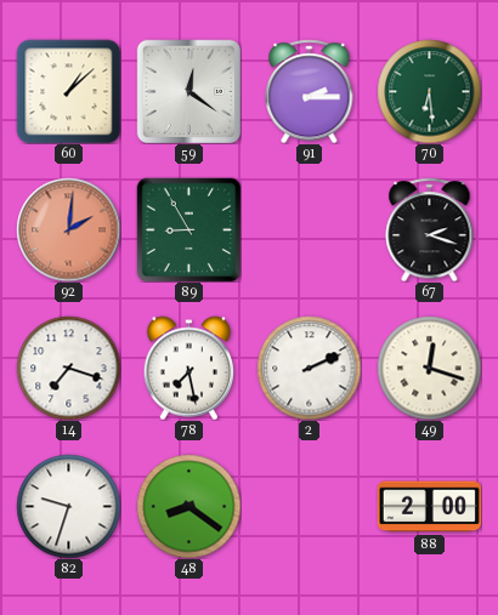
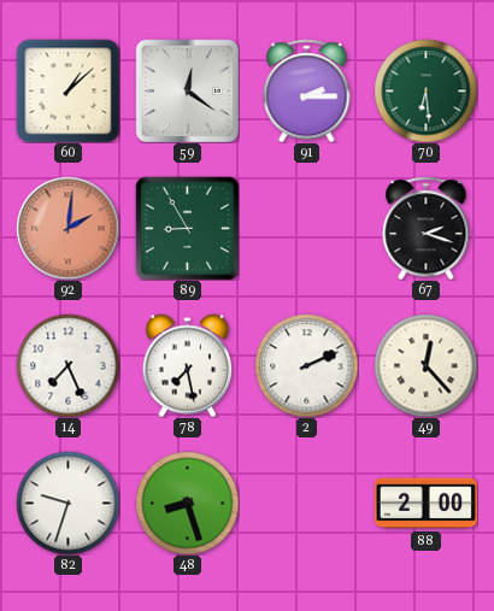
14: 7:18 -> 7:26 (67, 365)
49: 12:18 -> 12:23 (425, 365)
48: 8:21 -> 8:27 (187, 503)
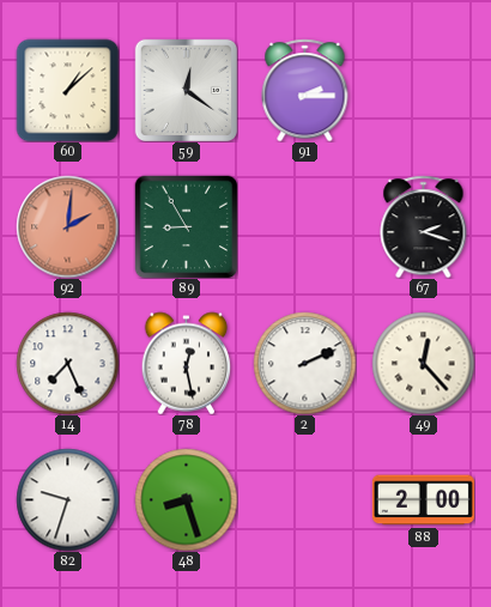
70: 6:29 -> none (425, 90)
78: 7:28 -> 12:28 (187, 363)
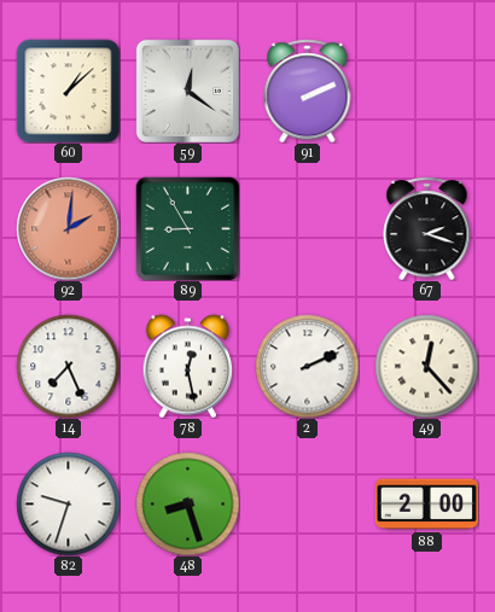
91: 2:15 -> 2:11 (308, 91)
